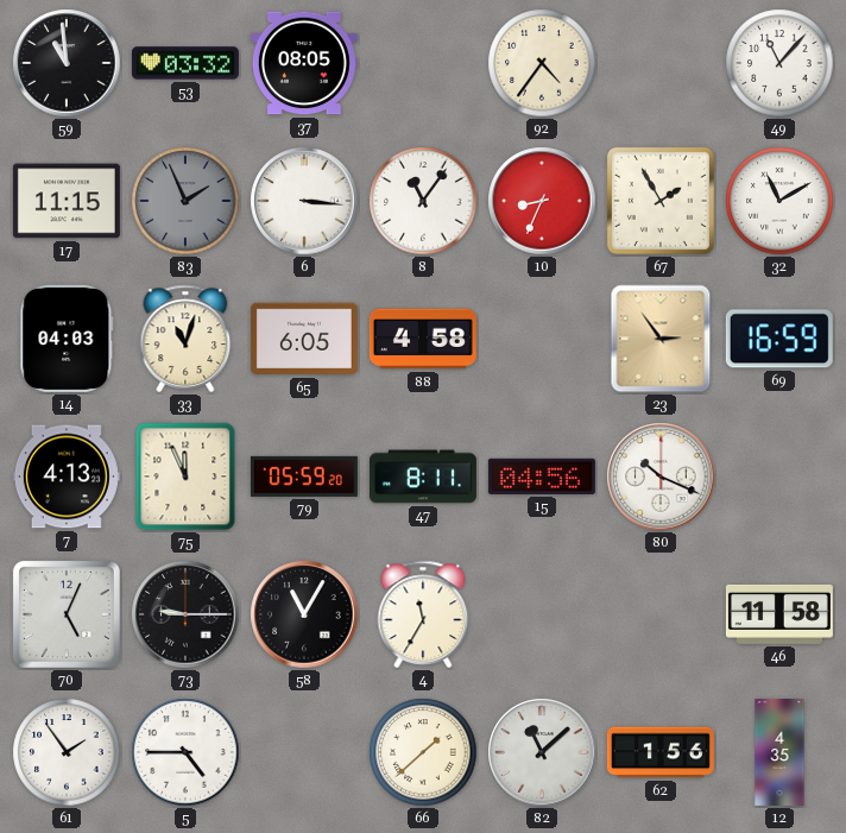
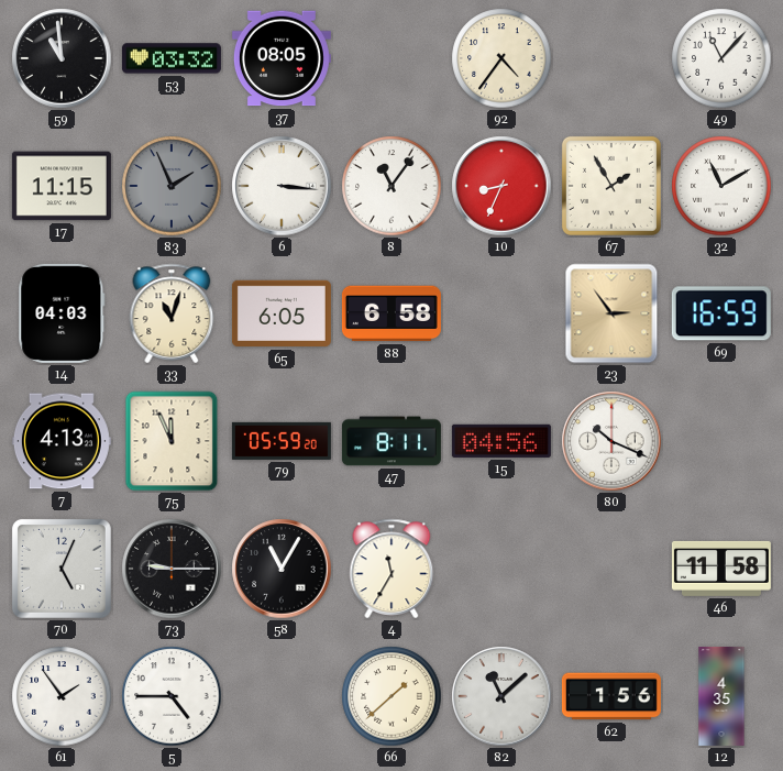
88: 4:58 -> 6:58 (392, 313)
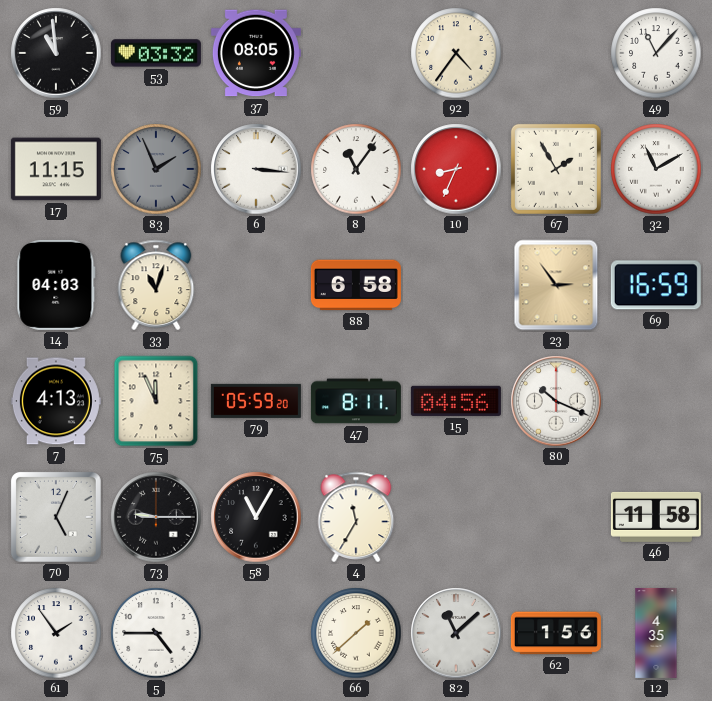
65: 6:05 -> none (282, 313)
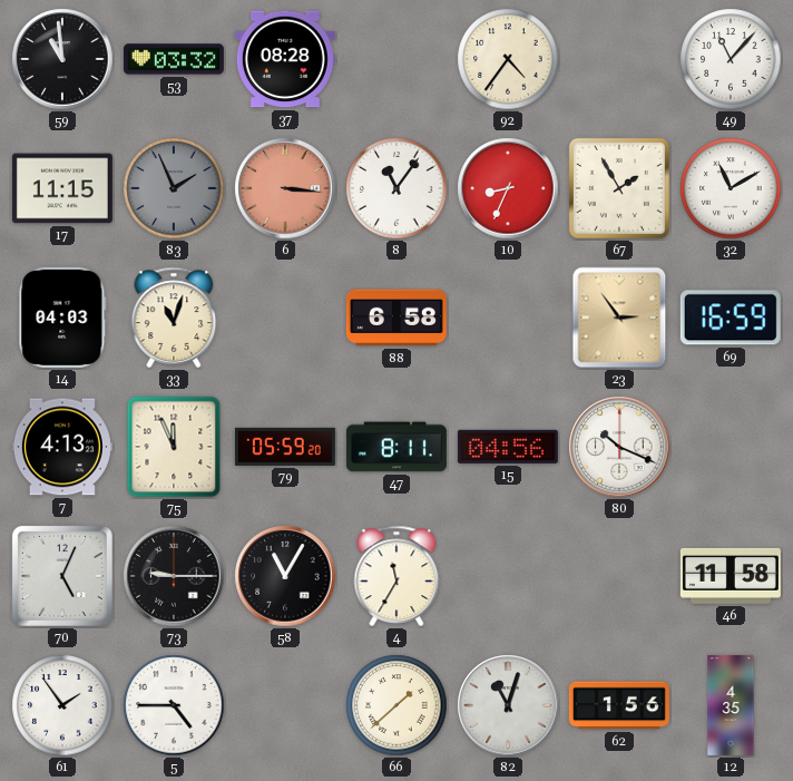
37: 08:05 -> 08:28 (285, 59)
6 dial: white -> salmon (285, 188)
82: 11:08 -> 11:03 (508, 705)
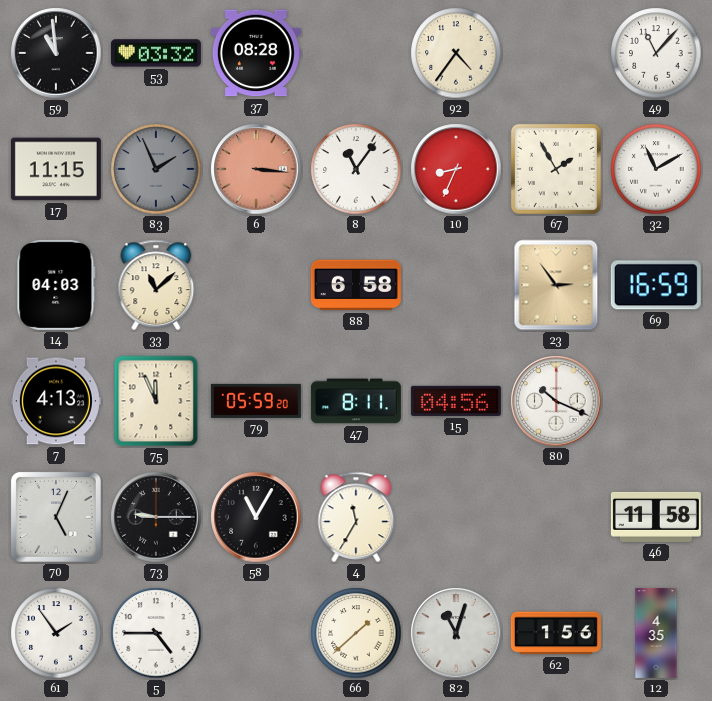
33: 11:03 -> 11:08 (156, 285)
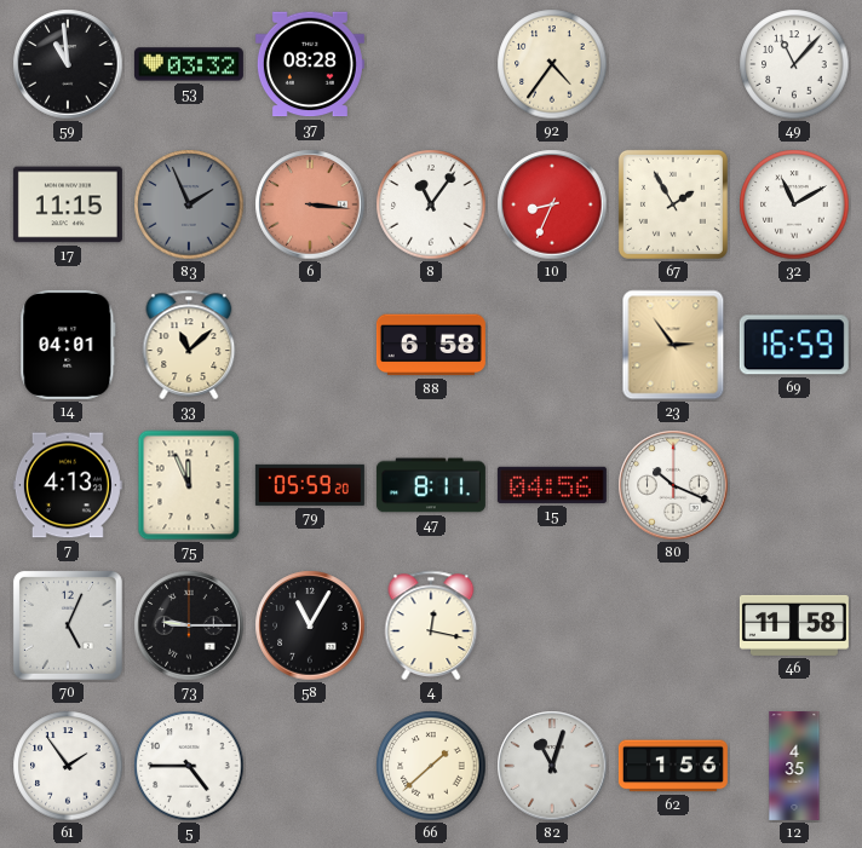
14: 04:03 -> 04:01 (68, 345)
4: 11:35 -> 12:17 (431, 625)
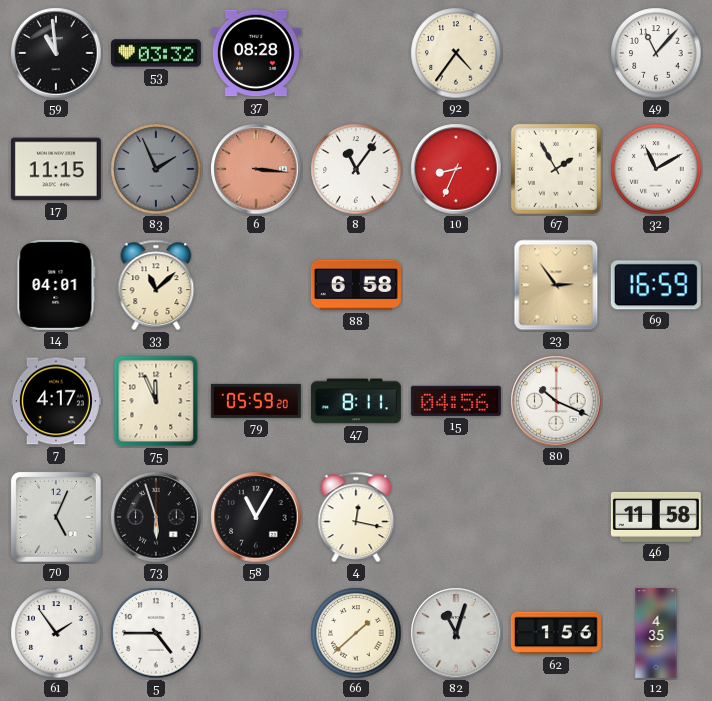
7: 4:13 -> 4:17 (56, 401)
73: 9:15 -> 5:57 (156, 517)
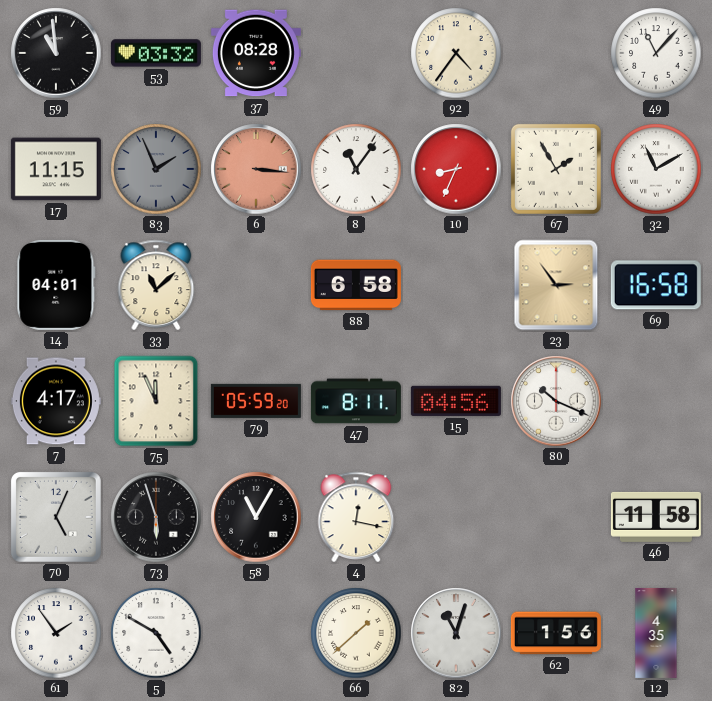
69: 16:59 -> 16:58 (656, 285)
5: 4:45 -> 4:50 (156, 633)
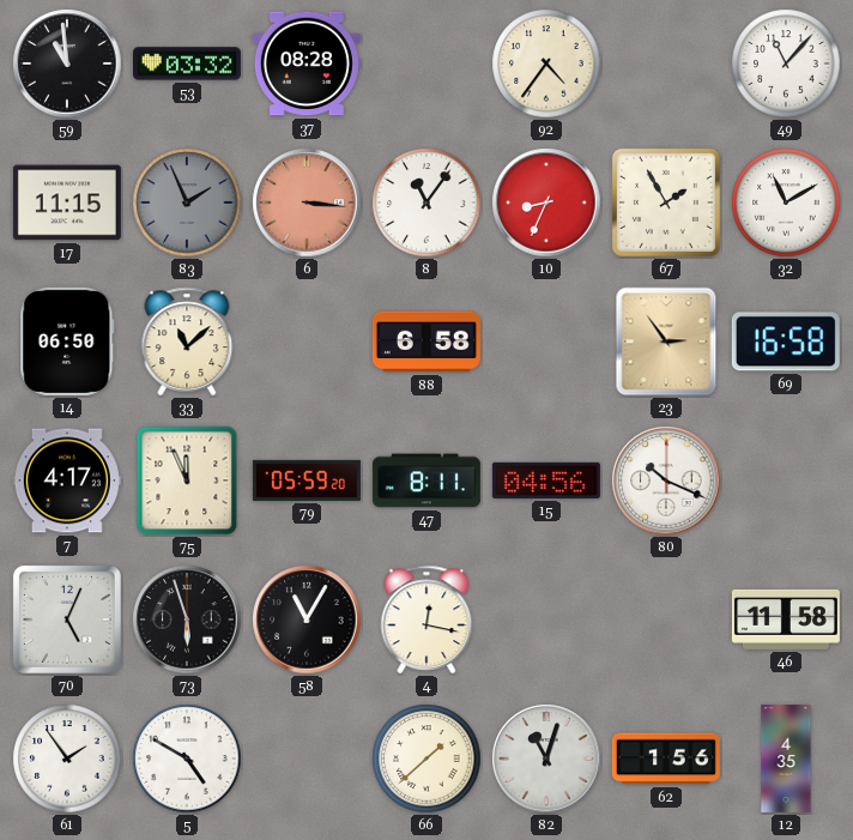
14: 04:01 -> 06:50 (67, 342)
